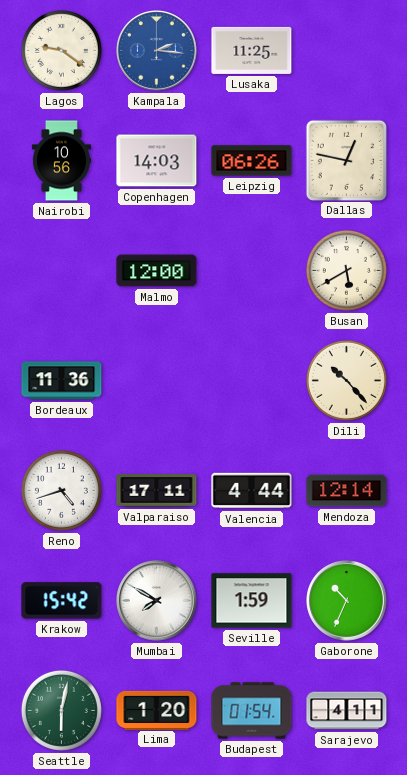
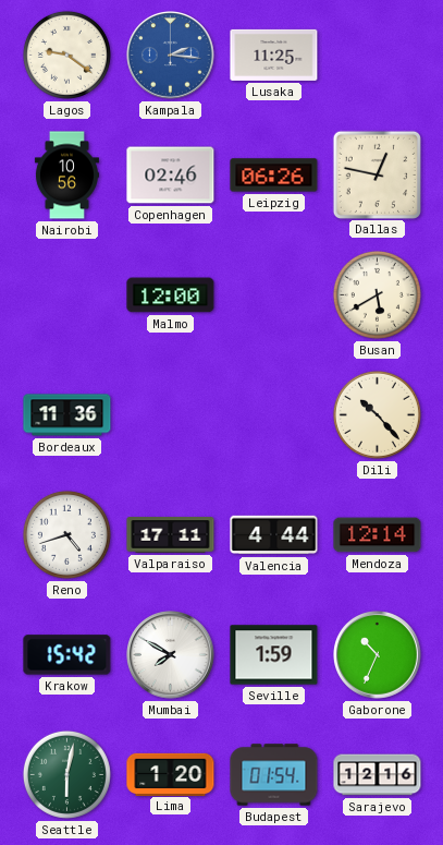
Copenhagen: 14:03 -> 02:46 (171, 176)
Sarajevo: 4:11 -> 12:16 (378, 775)
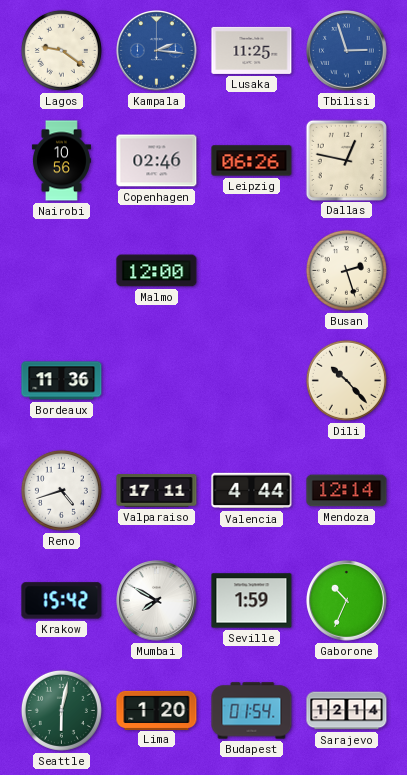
Tbilisi: none -> 2:57 (347, 51)
Busan: 5:40 -> 2:27 (346, 270)
Sarajevo: 12:16 -> 12:14 (347, 711)
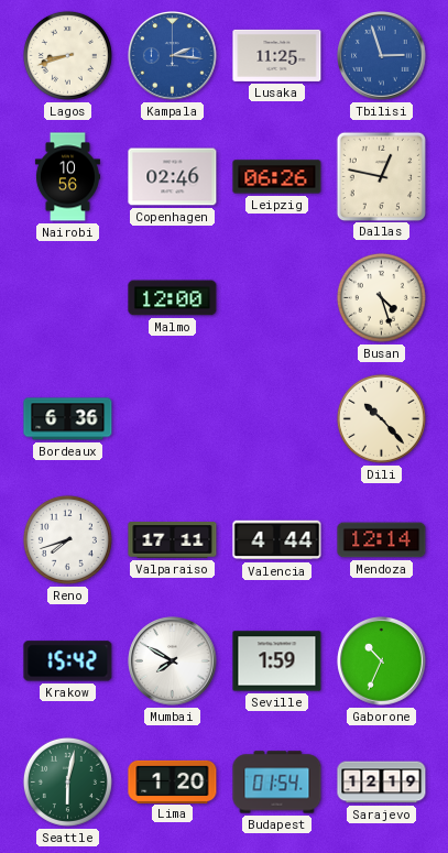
Lagos: 9:21 -> 8:42 (67, 55)
Busan: 2:27 -> 4:27 (381, 297)
Bordeaux: 11:36 -> 6:36 (68, 419)
Reno: 4:42 -> 7:42 (67, 539)
Sarajevo: 12:14 -> 12:19 (382, 783)
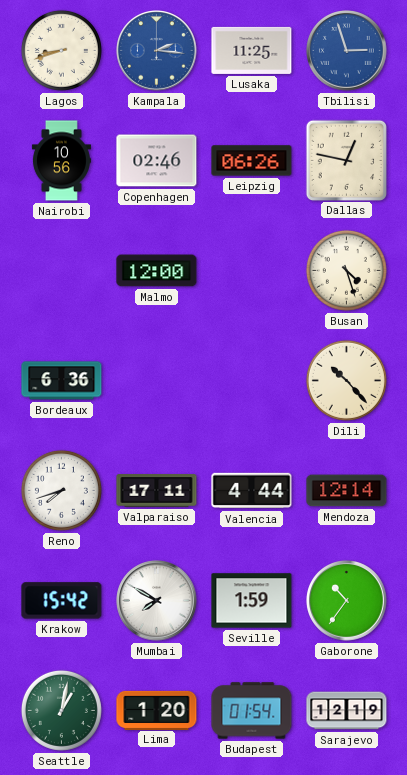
Gaborone: 10:34 -> 10:36 (347, 601)
Seattle: 6:02 -> 1:02 (61, 710)
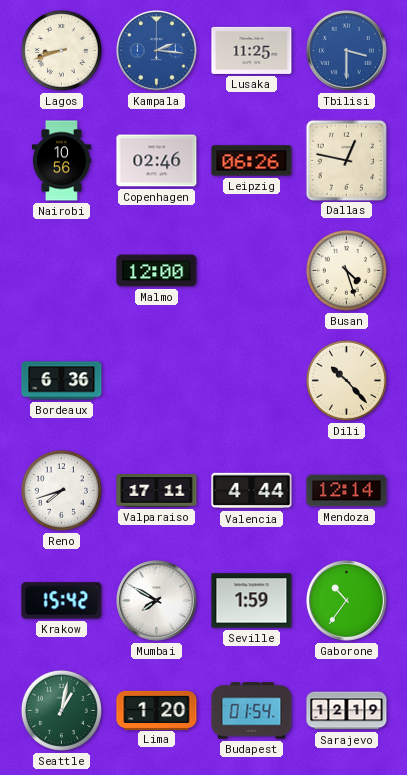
Tbilisi: 2:57 -> 3:30 (347, 51)
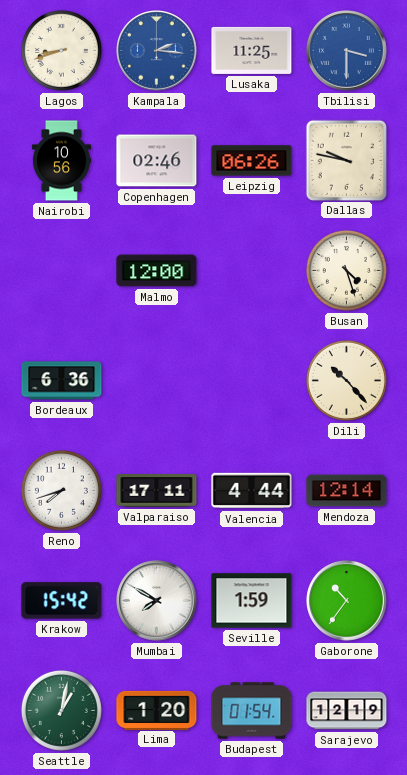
Dallas: 12:47 -> 9:47 (346, 160)
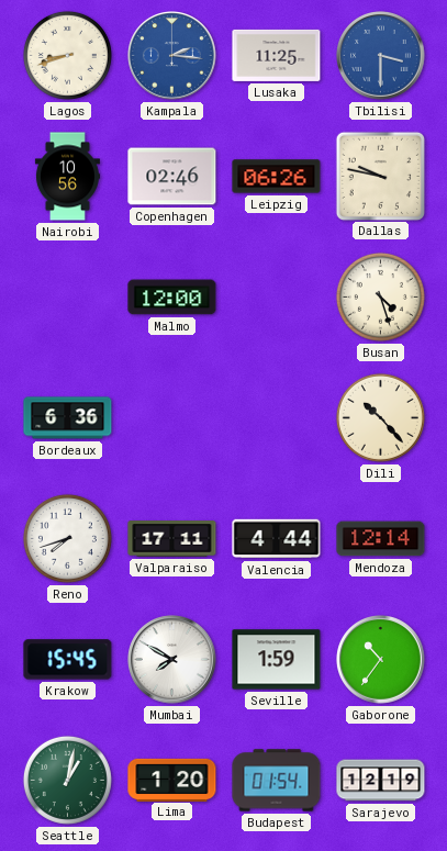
Krakow: 15:42 -> 15:45 (68, 660)
